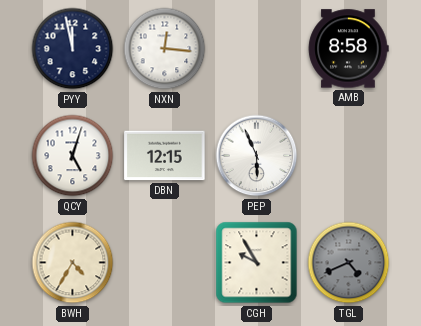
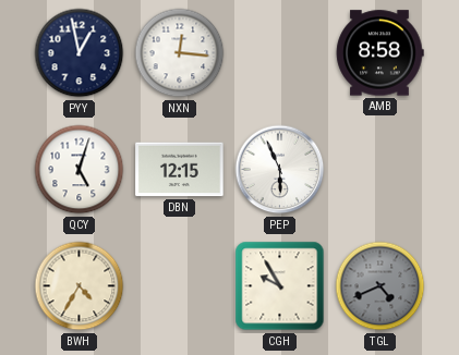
PYY: 11:58 -> 12:58 (80, 53)
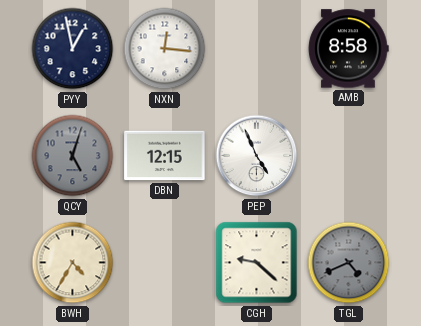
QCY dial: white -> grey (73, 156)
PEP: 5:56 -> 4:56 (257, 156)
CGH: 9:55 -> 9:22 (257, 263)
